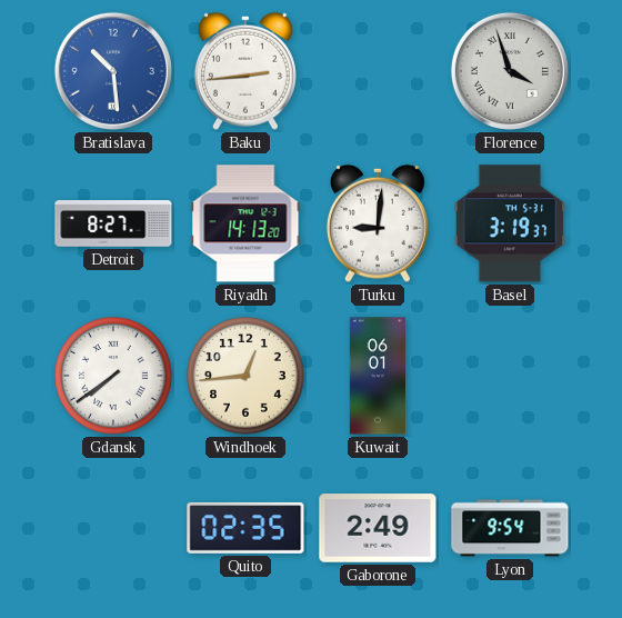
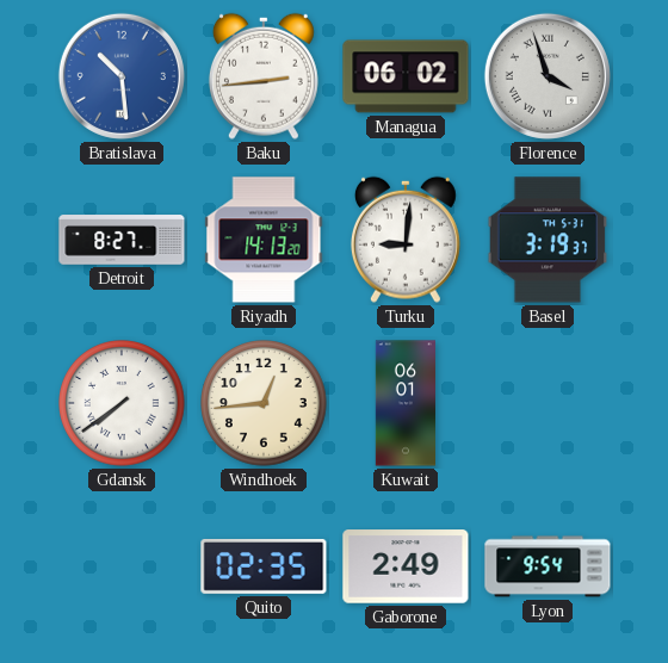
Managua: none -> 06:02 (406, 76)
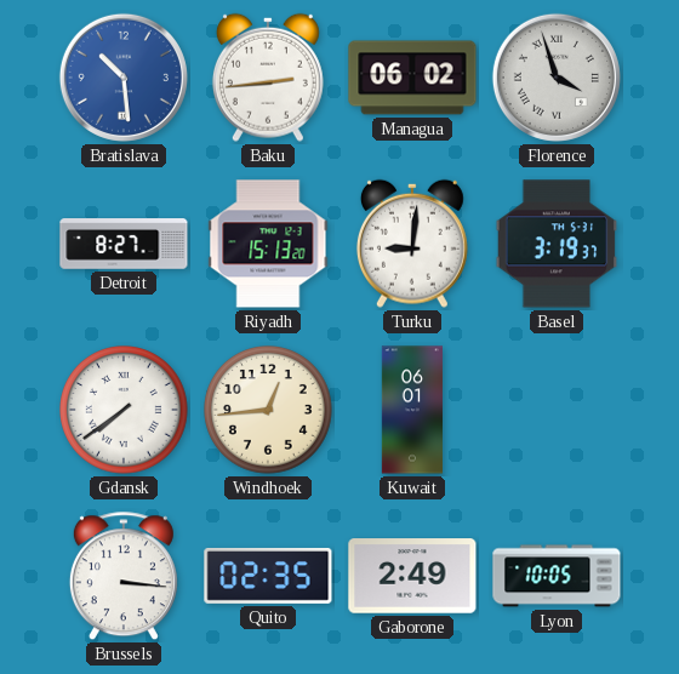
Riyadh: 14:13 -> 15:13 (268, 244)
Brussels: none -> 3:16 (124, 577)
Lyon: 9:54 -> 10:05 (557, 576)
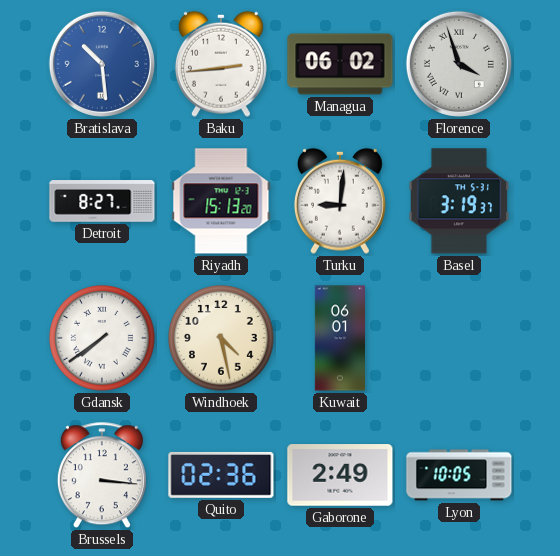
Windhoek: 12:44 -> 4:28 (221, 338)
Quito: 02:35 -> 02:36 (221, 475)
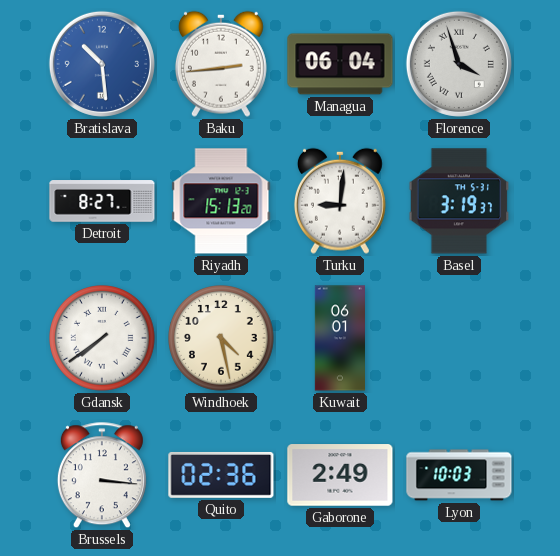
Managua: 06:02 -> 06:04 (340, 64)
Lyon: 10:05 -> 10:03 (459, 475)
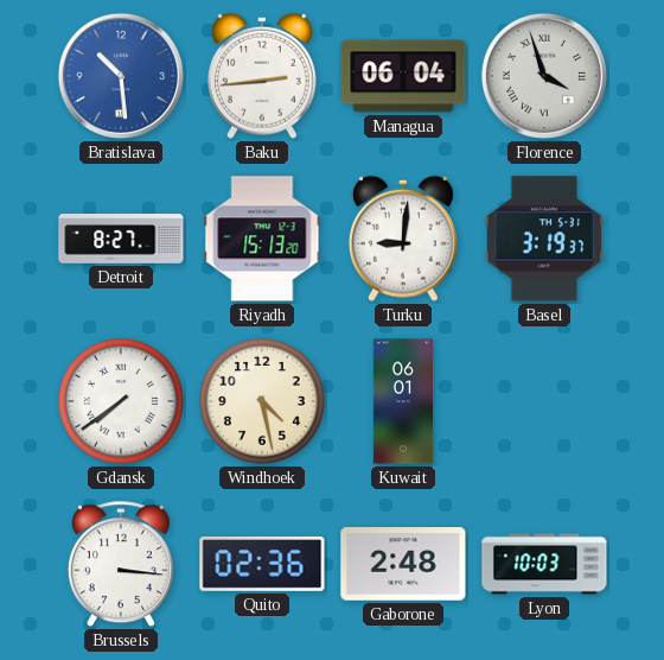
Gaborone: 2:49 -> 2:48 (403, 564)
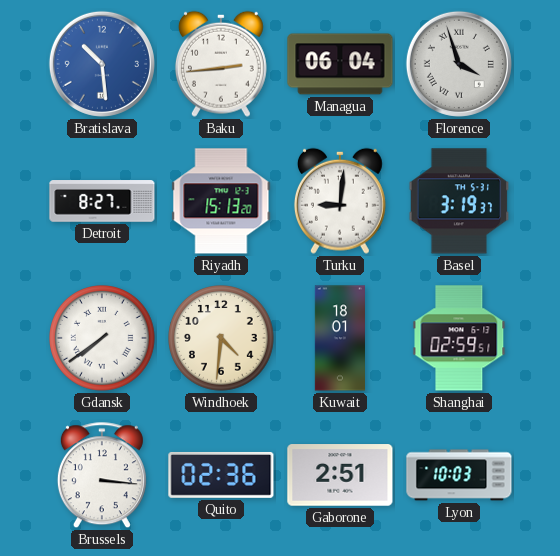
Windhoek: 4:28 -> 4:31 (221, 338)
Kuwait: 06:01 -> 18:01 (339, 338)
Shanghai: none -> 02:59 (459, 338)
Gaborone: 2:48 -> 2:51 (340, 475)
